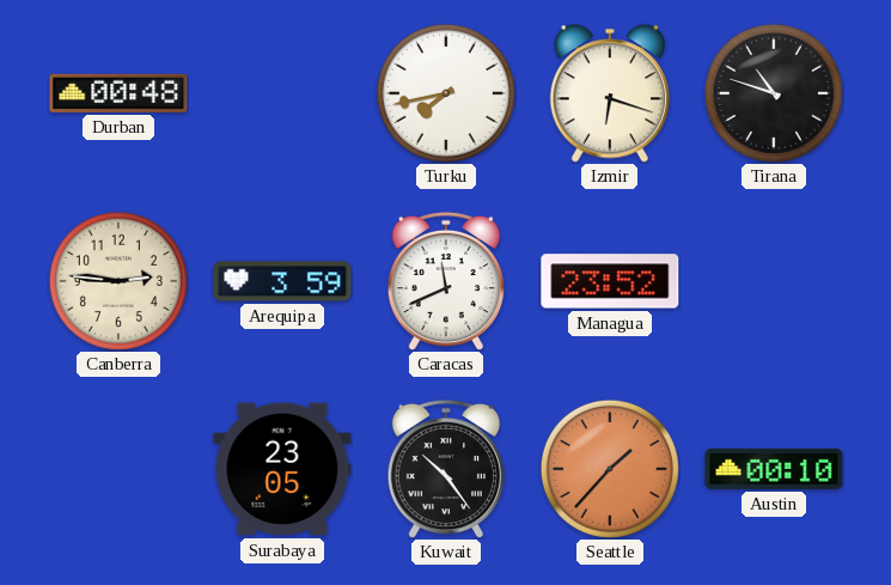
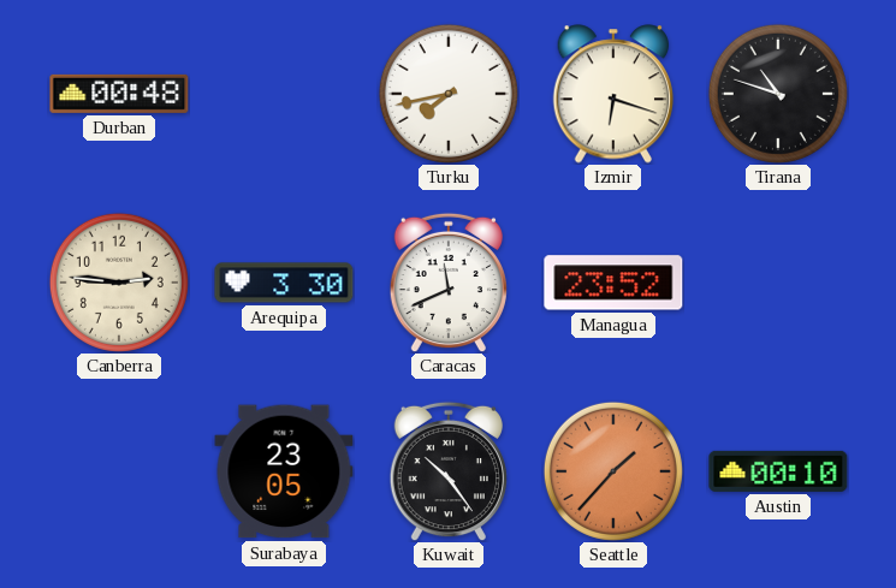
Arequipa: 3:59 -> 3:30 (284, 283)
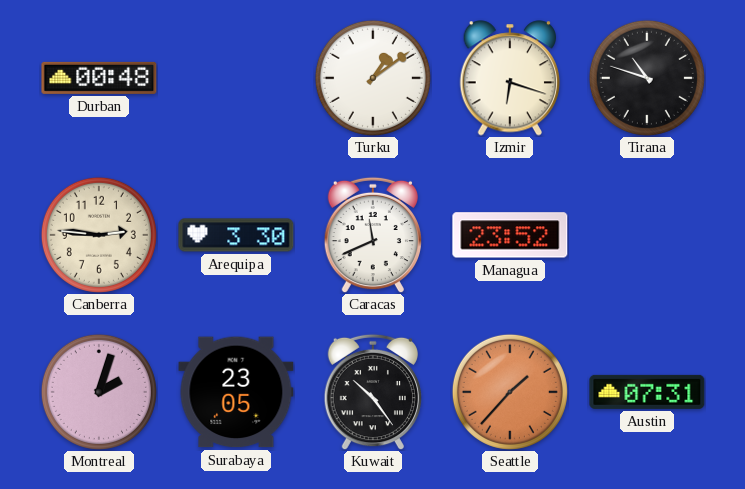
Turku: 7:43 -> 1:09 (373, 78)
Montreal: none -> 2:03 (99, 392)
Austin: 00:10 -> 07:31 (647, 392)
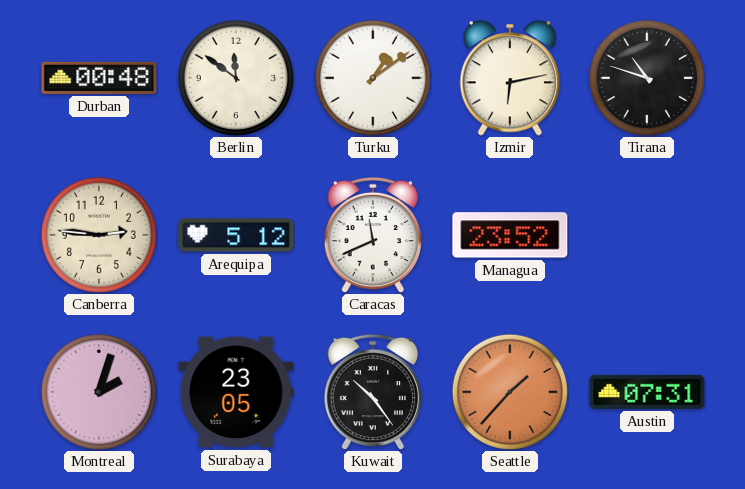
Berlin: none -> 11:51 (236, 78)
Izmir: 6:18 -> 6:13 (510, 78)
Arequipa: 3:30 -> 5:12 (236, 235)
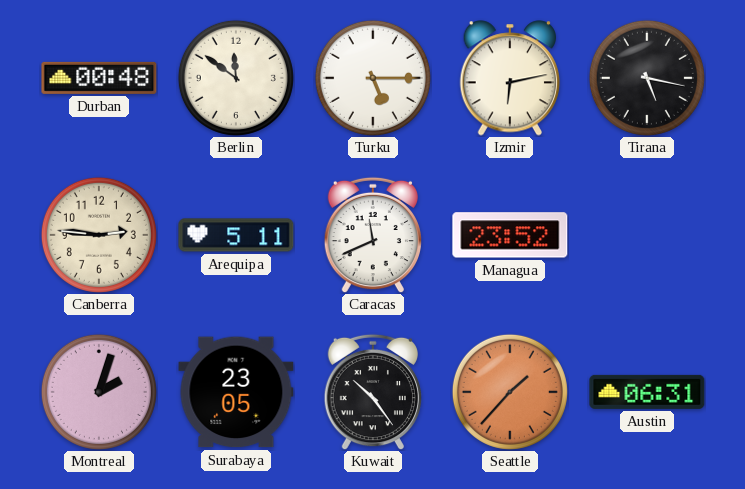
Turku: 1:09 -> 5:15 (373, 78)
Tirana: 10:48 -> 5:17 (647, 78)
Arequipa: 5:12 -> 5:11 (236, 235)
Austin: 07:31 -> 06:31 (647, 392)
